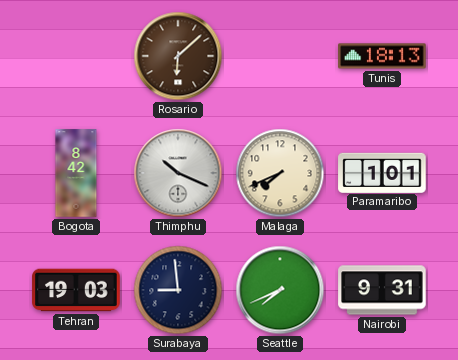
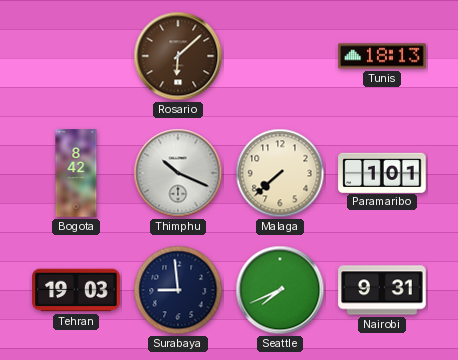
Malaga: 7:41 -> 7:38 (280, 173)
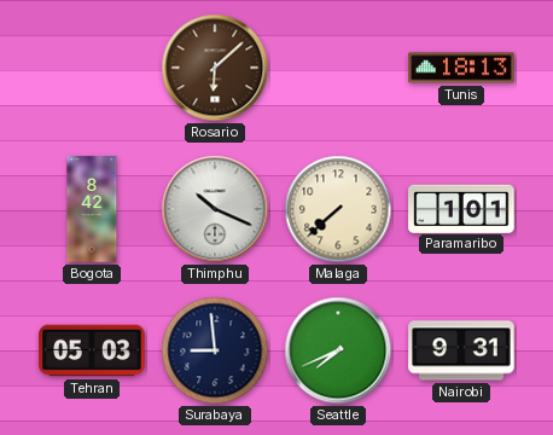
Tehran: 19:03 -> 05:03 (92, 350)
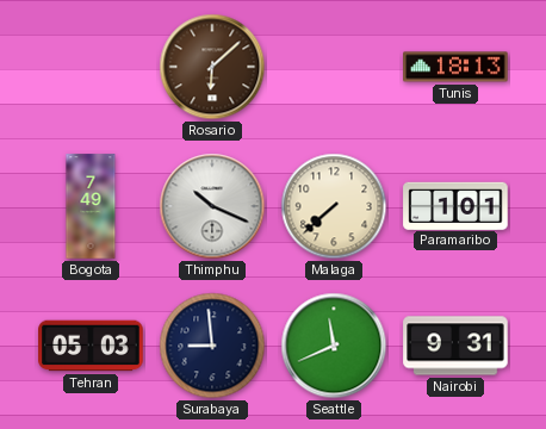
Bogota: 8:42 -> 7:49 (91, 206)
Seattle: 7:41 -> 11:41 (334, 346)
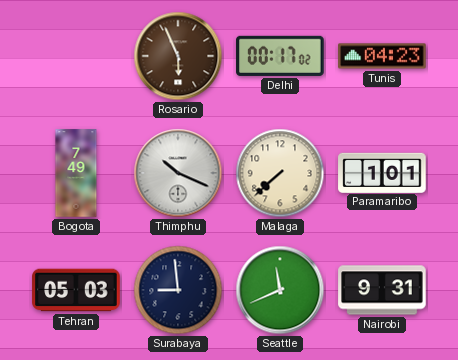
Rosario: 6:08 -> 5:56 (178, 56)
Delhi: none -> 00:17 (280, 56)
Tunis: 18:13 -> 04:23 (382, 56)
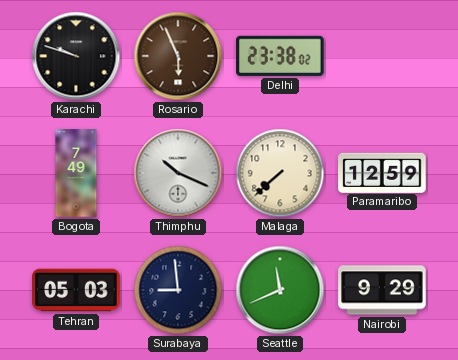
Karachi: none -> 9:48 (76, 56)
Delhi: 00:17 -> 23:38 (280, 56)
Tunis: 04:23 -> none (382, 56)
Paramaribo: 1:01 -> 12:59 (382, 172)
Nairobi: 9:31 -> 9:29 (382, 290)
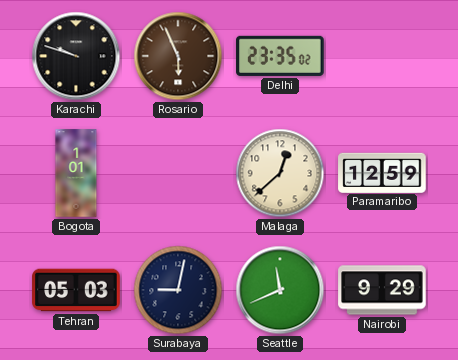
Delhi: 23:38 -> 23:35 (280, 56)
Bogota: 7:49 -> 1:01 (76, 173)
Thimphu: 10:19 -> none (178, 173)
Malaga: 7:38 -> 12:38 (280, 173)
Surabaya: 8:59 -> 9:02 (178, 290)
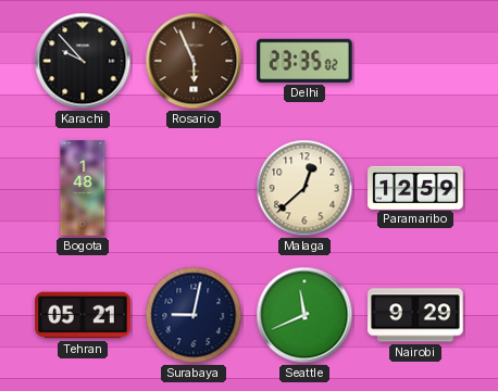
Karachi: 9:48 -> 9:53 (83, 61)
Bogota: 1:01 -> 1:48 (83, 188)
Tehran: 05:03 -> 05:21 (83, 315)
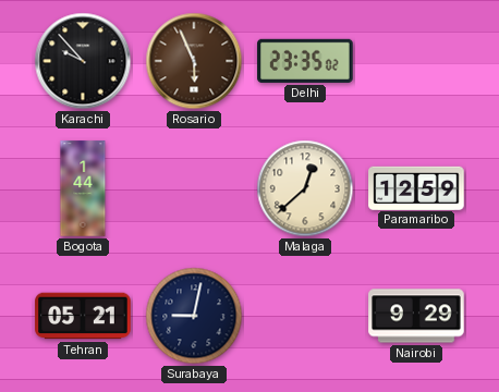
Bogota: 1:48 -> 1:44 (83, 188)
Seattle: 11:41 -> none (304, 315)
